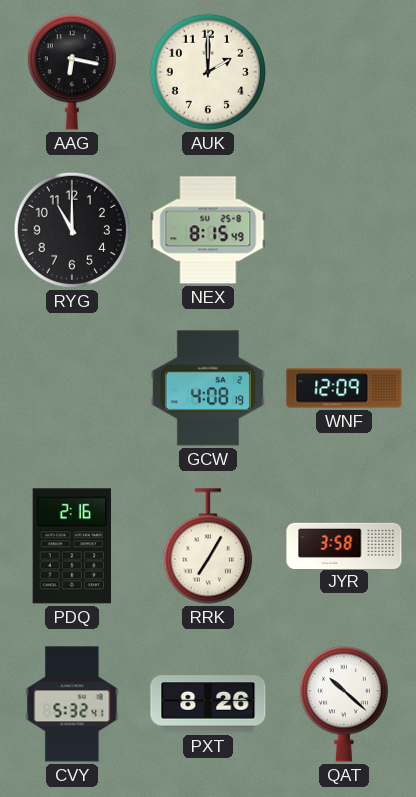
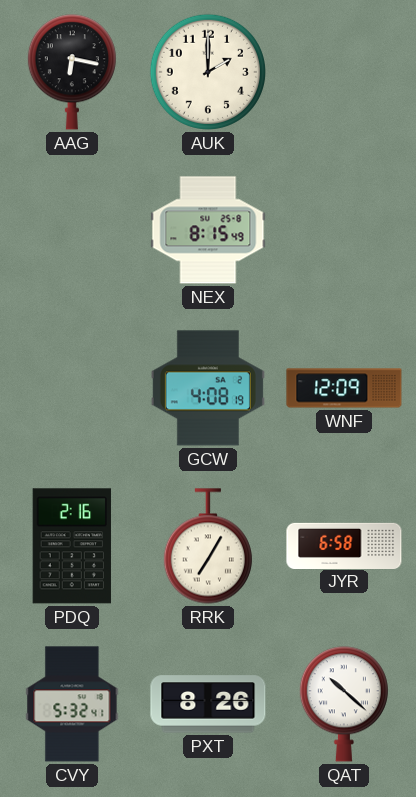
RYG: 11:00 -> none (72, 230)
JYR: 3:58 -> 6:58 (344, 545)
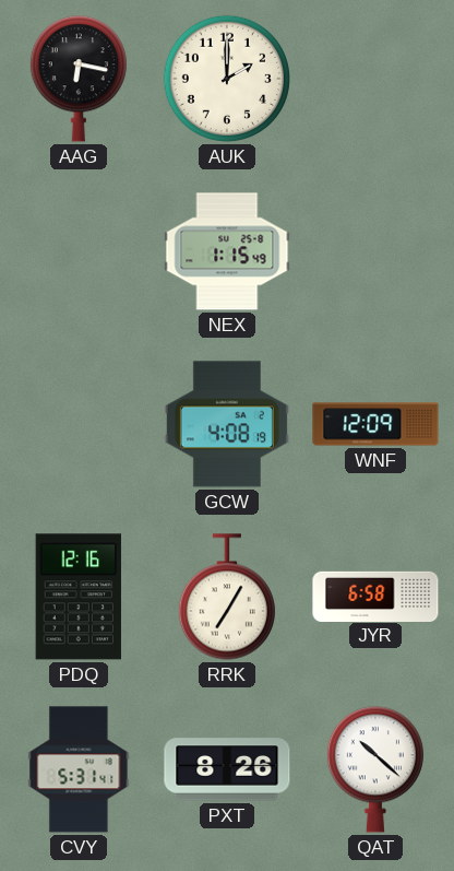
NEX: 8:15 -> 1:15 (227, 251)
PDQ: 2:16 -> 12:16 (77, 597)
CVY: 5:32 -> 5:31 (79, 769)
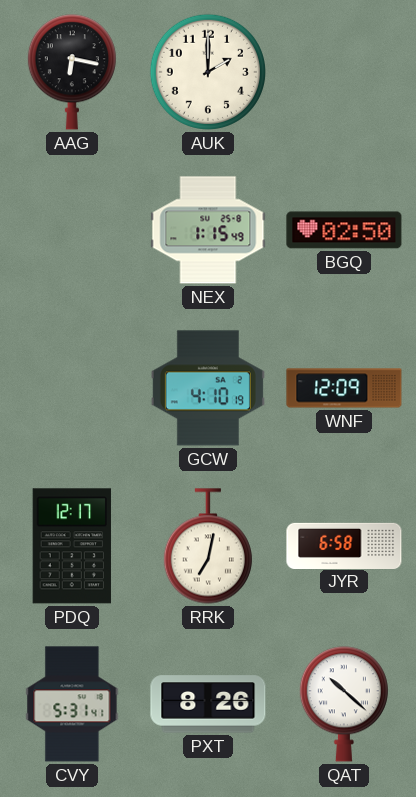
BGQ: none -> 02:50 (344, 230)
GCW: 4:08 -> 4:10 (208, 388)
PDQ: 12:16 -> 12:17 (71, 546)
RRK: 7:05 -> 7:02 (208, 546)
